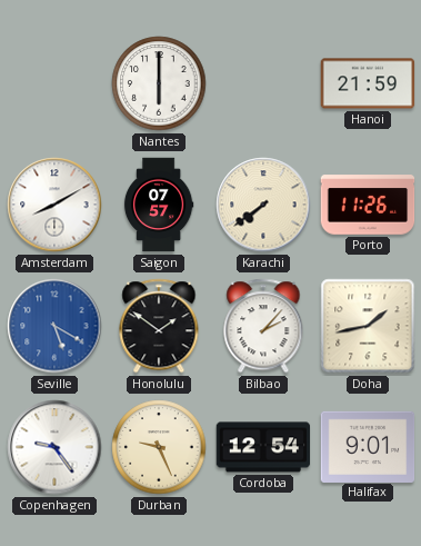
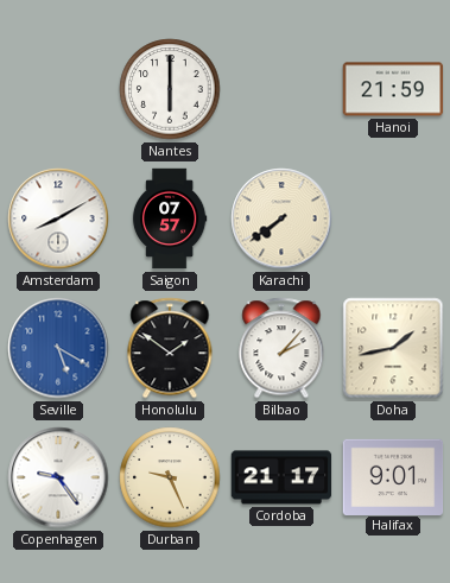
Porto: 11:26 -> none (368, 205)
Cordoba: 12:54 -> 21:17 (281, 477)
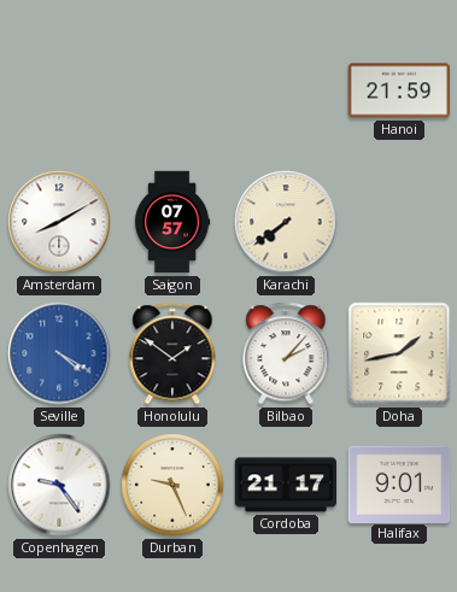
Nantes: 6:00 -> none (170, 89)
Seville: 5:20 -> 4:20 (59, 353)
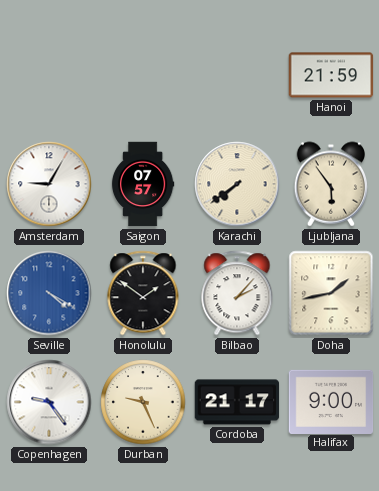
Amsterdam: 8:10 -> 9:05 (49, 184)
Ljubljana: none -> 5:54 (331, 184)
Halifax: 9:01 -> 9:00 (331, 401)
